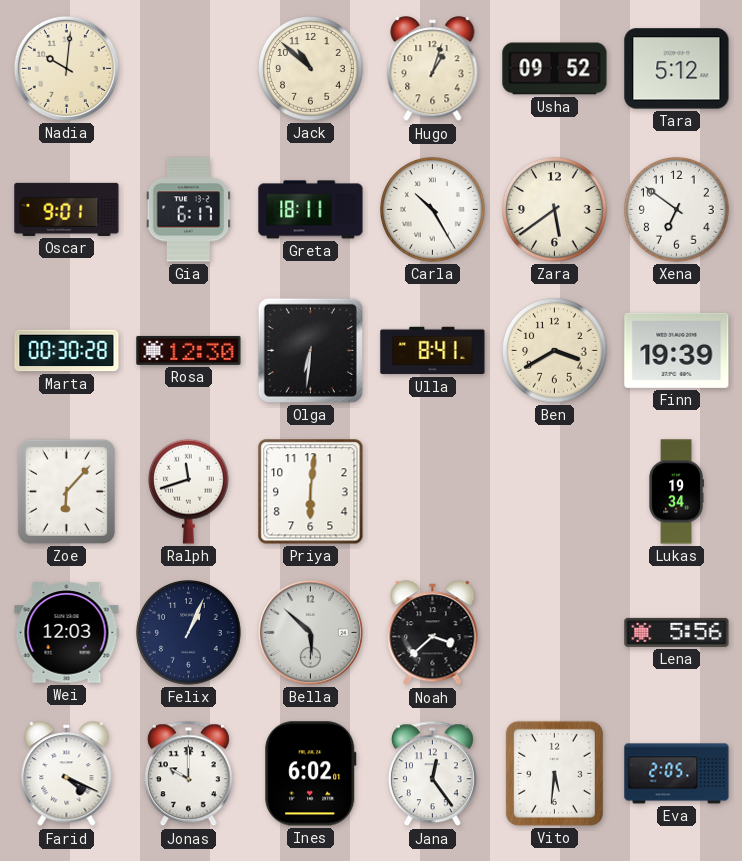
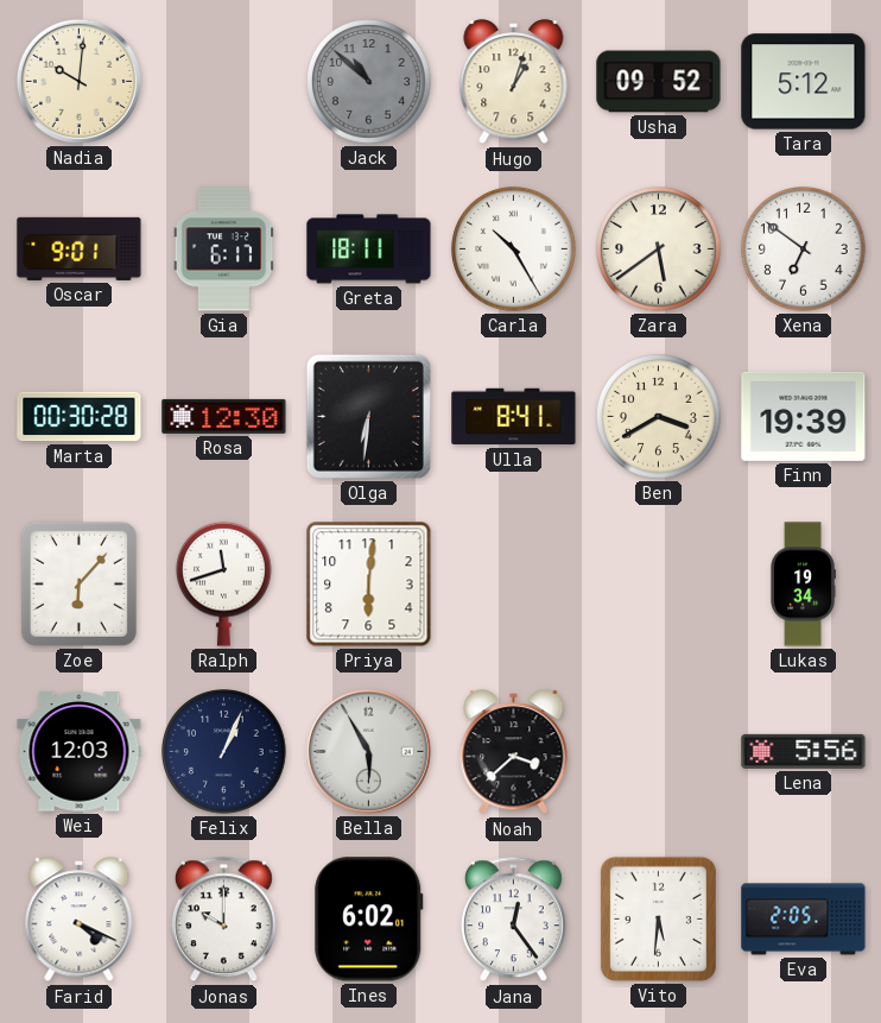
Jack dial: cream -> grey (369, 82)
Bella: 5:52 -> 5:55 (368, 751)
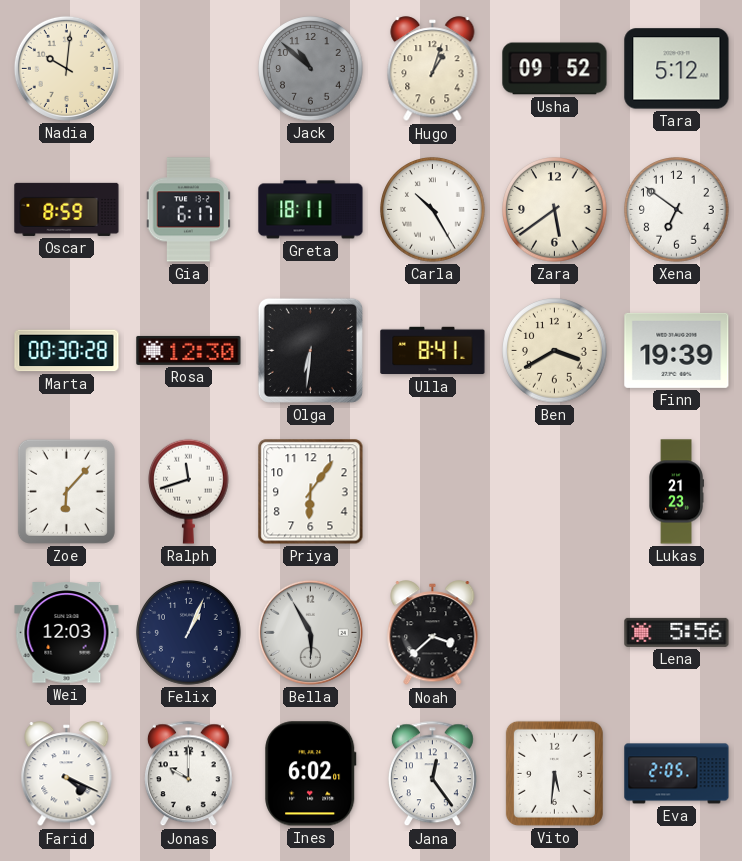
Oscar: 9:01 -> 8:59 (67, 209)
Priya: 6:01 -> 6:06 (311, 492)
Lukas: 19:34 -> 21:23 (676, 492)
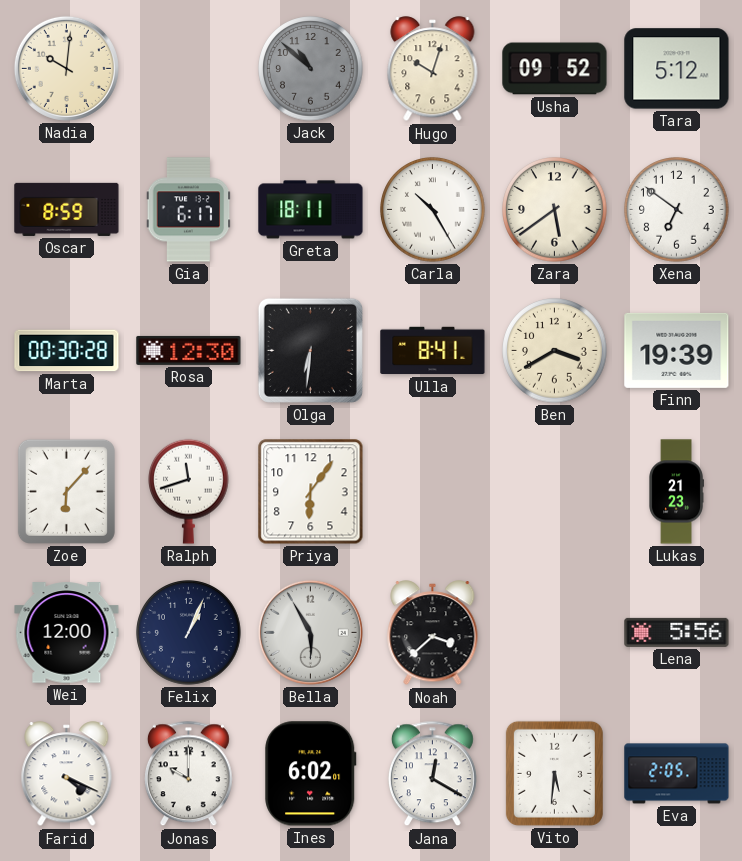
Hugo: 1:03 -> 10:03 (433, 69)
Wei: 12:03 -> 12:00 (67, 633)
Jana: 12:24 -> 12:20 (432, 774)
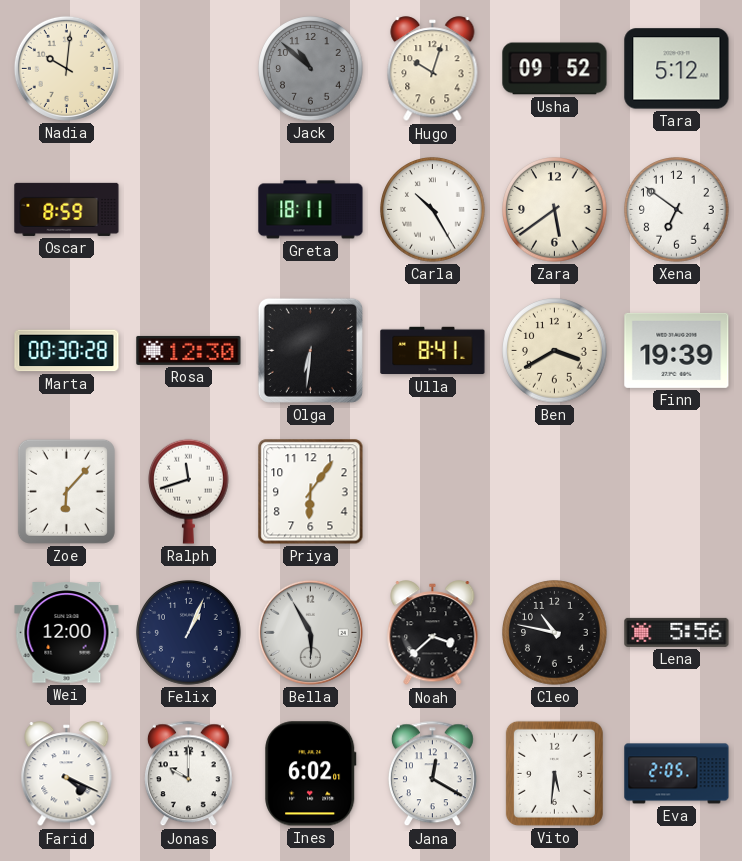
Gia: 6:17 -> none (189, 210)
Lukas: 21:23 -> none (676, 492)
Cleo: none -> 10:47 (555, 633)
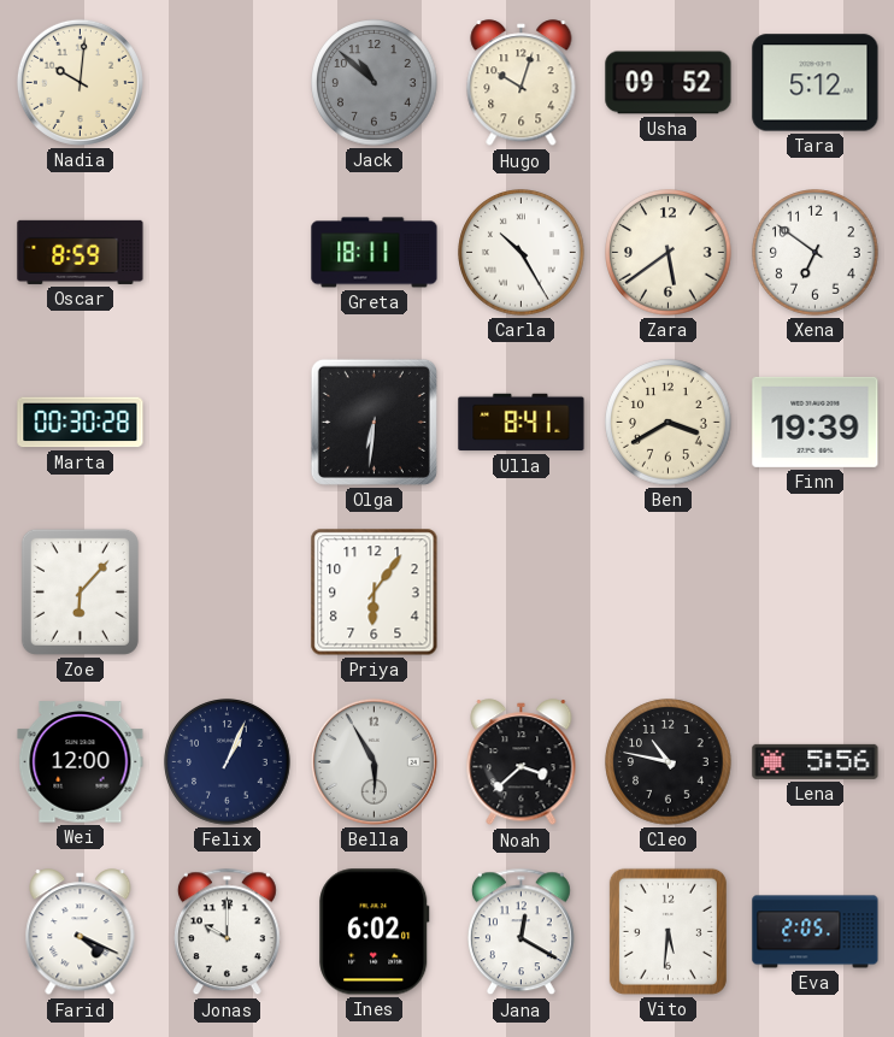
Rosa: 12:30 -> none (189, 350)
Ralph: 11:42 -> none (189, 491)
